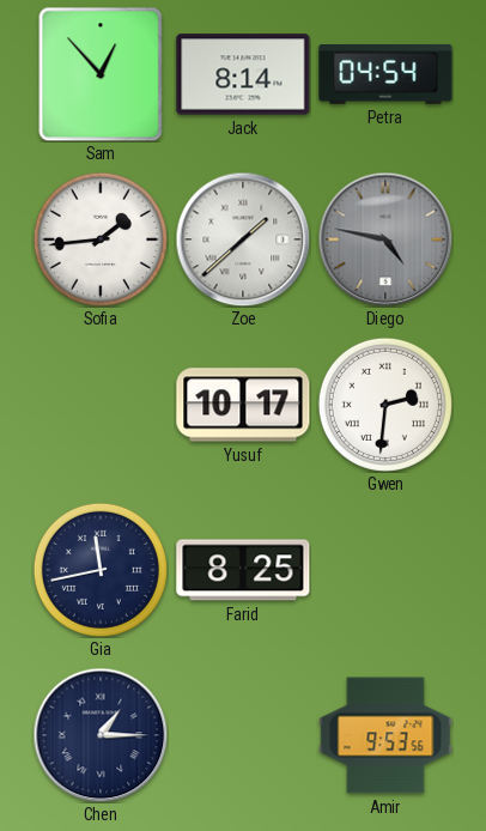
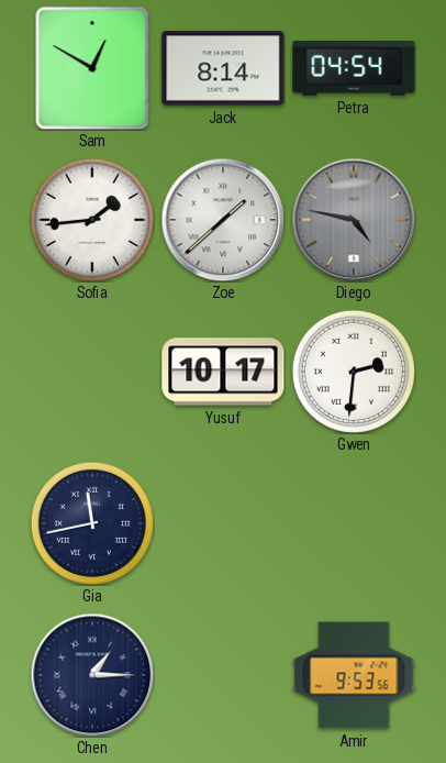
Sam: 12:53 -> 12:50 (92, 68)
Farid: 8:25 -> none (243, 570)
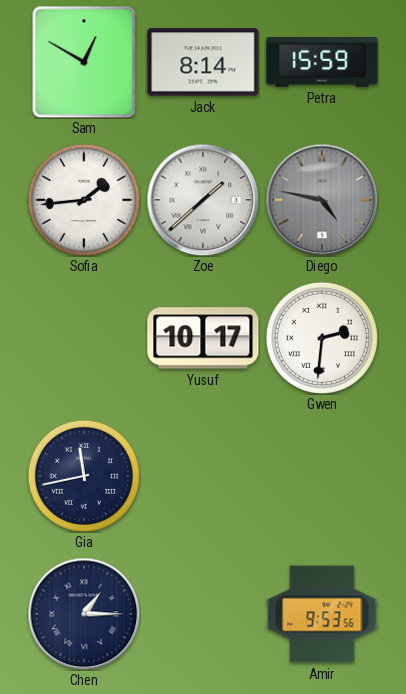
Petra: 04:54 -> 15:59 (322, 62)
